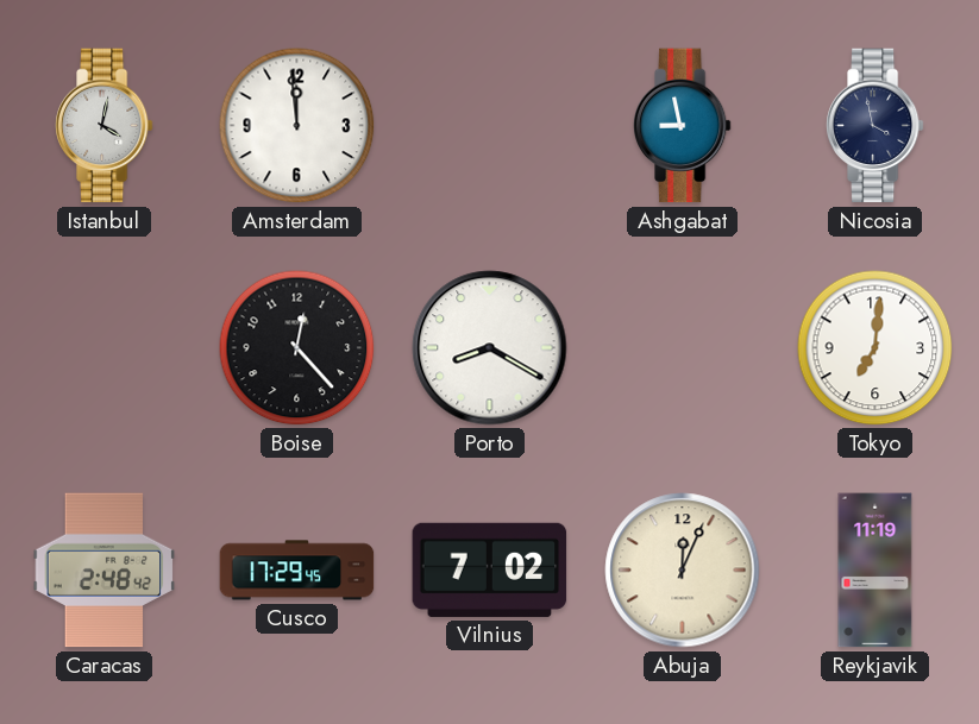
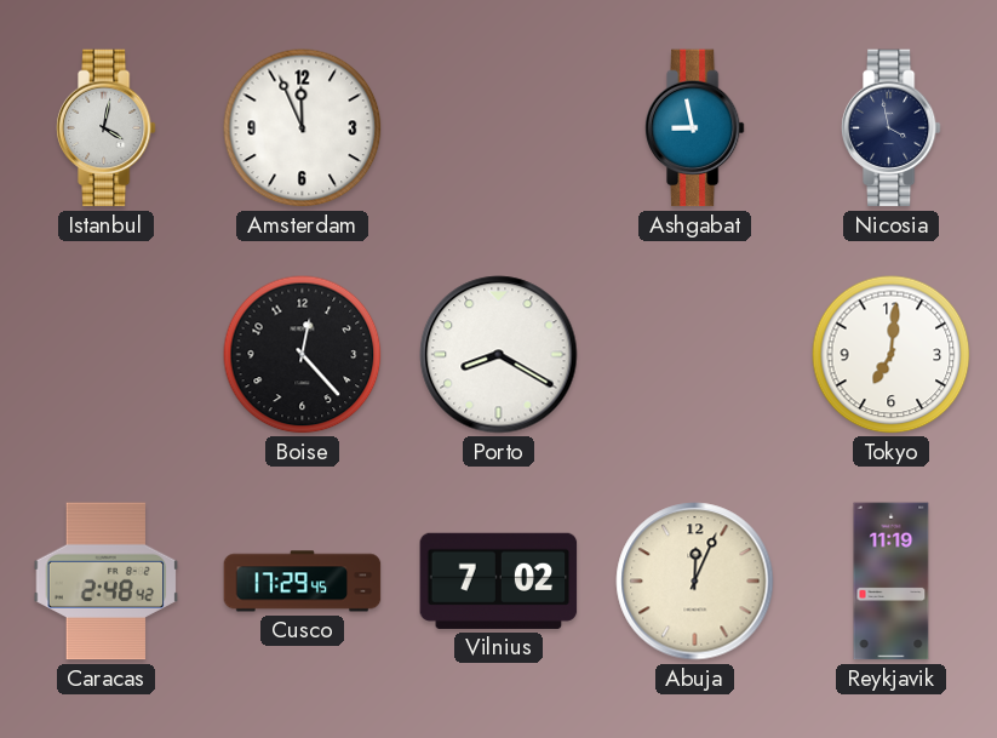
Amsterdam: 11:59 -> 11:56 (303, 128)
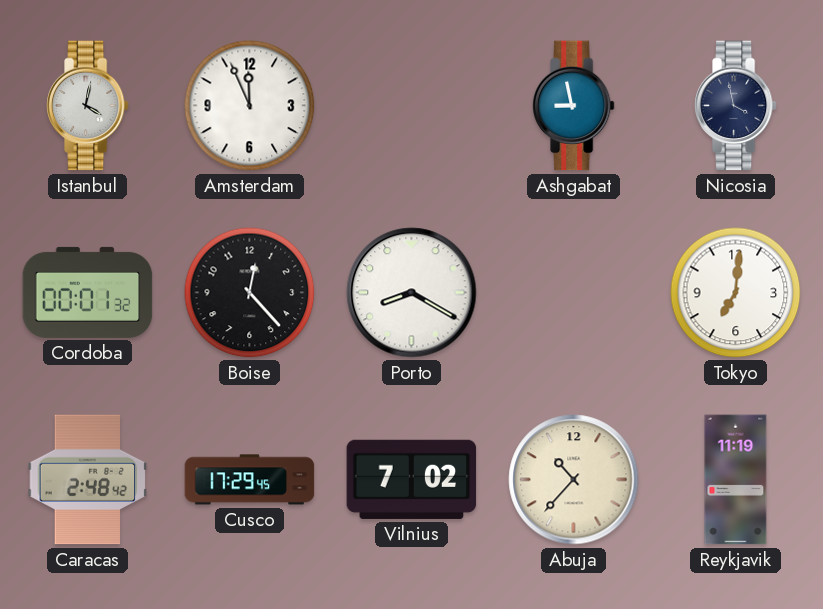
Cordoba: none -> 00:01 (88, 292)
Abuja: 12:04 -> 10:37 (574, 480)
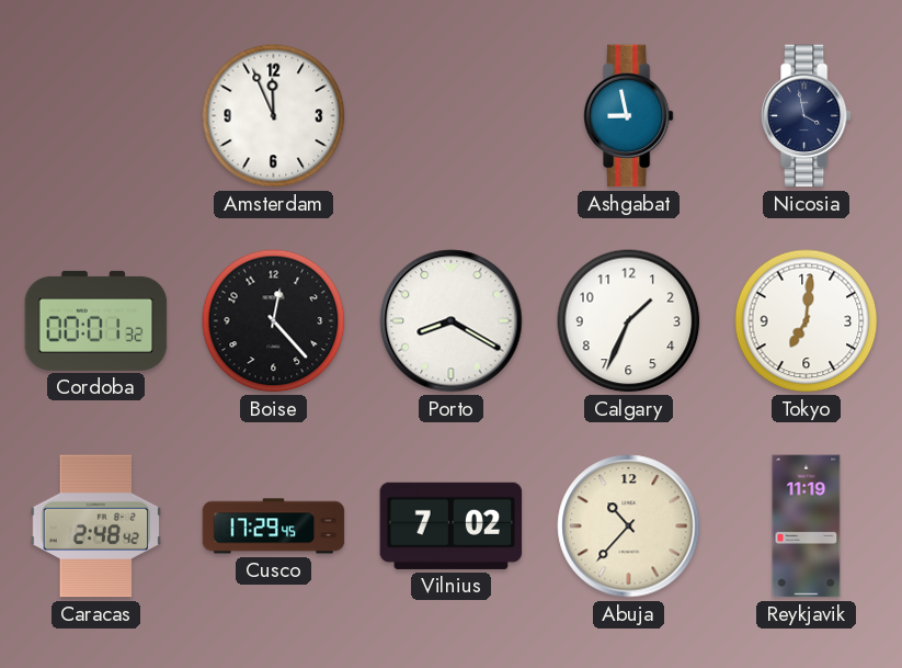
Istanbul: 4:02 -> none (87, 106)
Calgary: none -> 1:34 (629, 321)
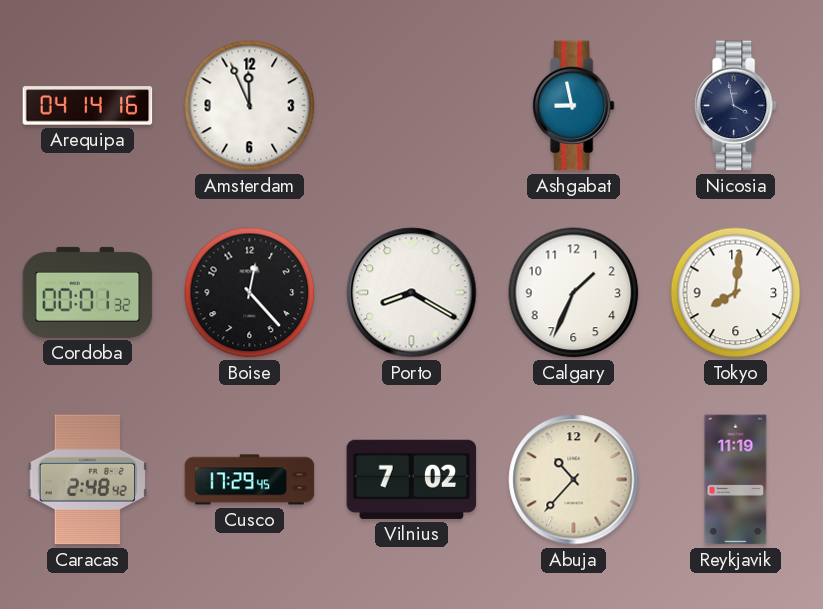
Arequipa: none -> 04:14 (88, 106)
Tokyo: 7:01 -> 8:01 (736, 293)
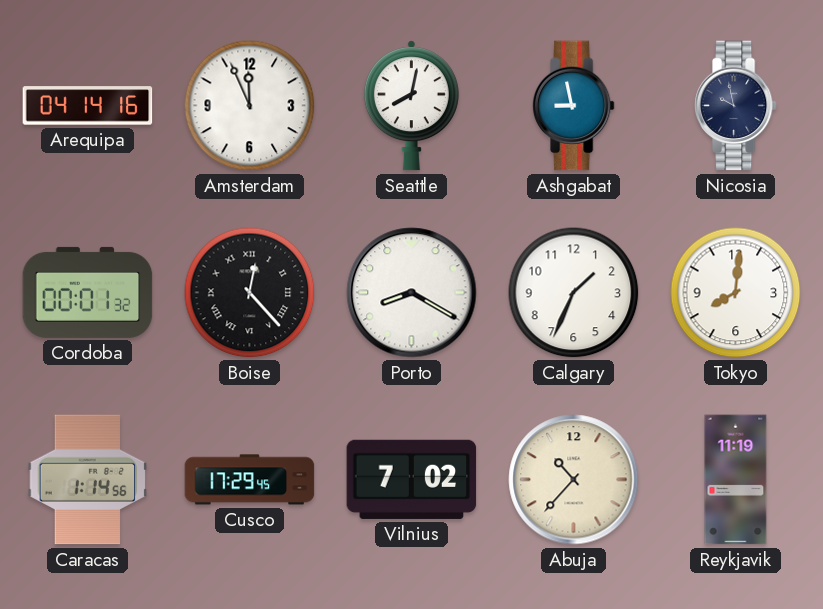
Seattle: none -> 8:02 (411, 106)
Nicosia: 3:58 -> 9:58 (735, 106)
Boise numerals: Arabic -> Roman (250, 293)
Caracas: 2:48 -> 1:14 (88, 480)
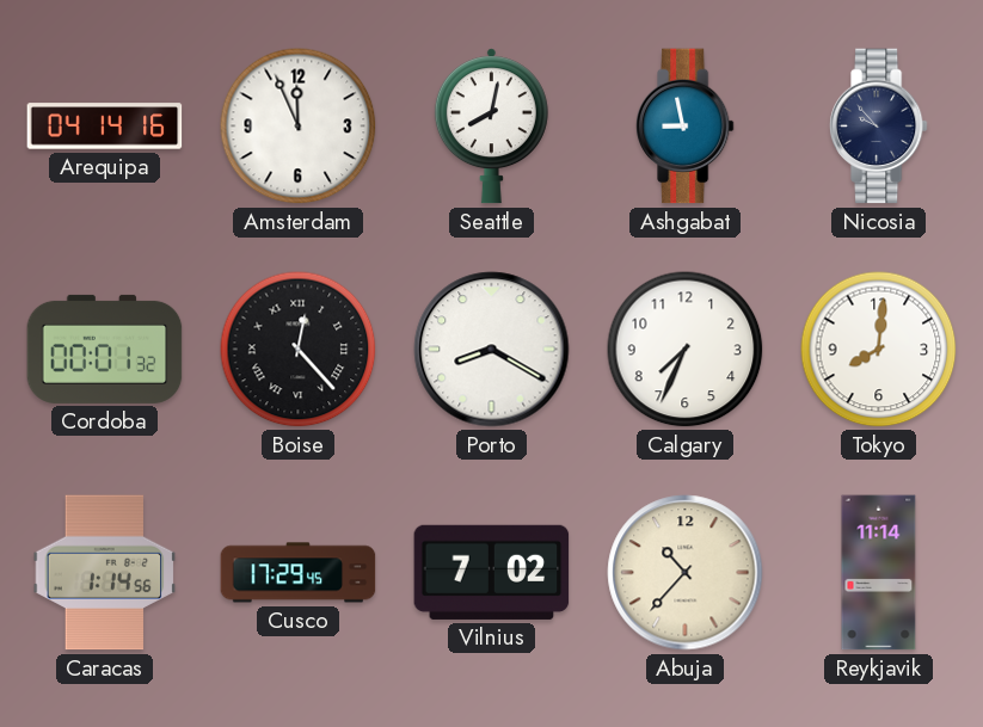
Nicosia: 9:58 -> 9:53 (878, 127)
Calgary: 1:34 -> 7:34 (686, 350)
Reykjavik: 11:19 -> 11:14 (879, 573)
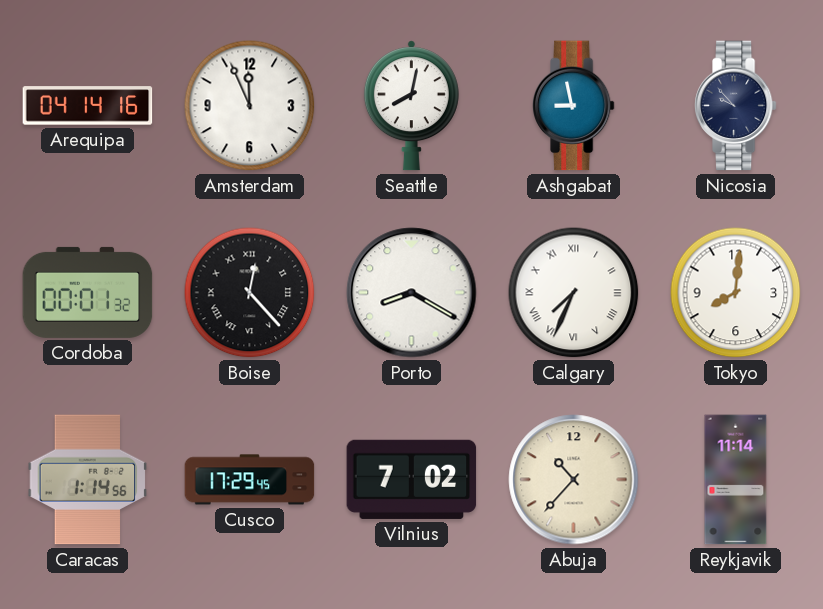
Calgary numerals: Arabic -> Roman (574, 293)
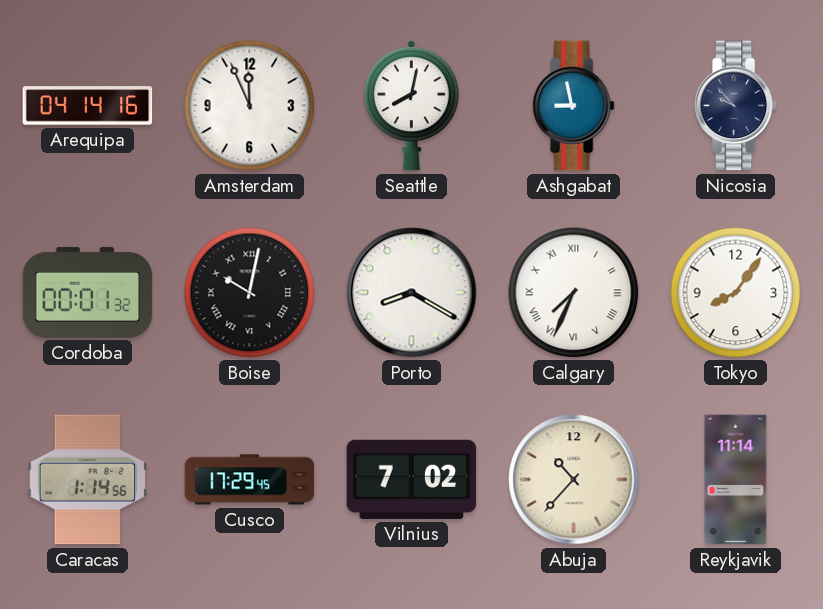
Boise: 12:23 -> 10:02 (250, 293)
Tokyo: 8:01 -> 8:06 (736, 293)
